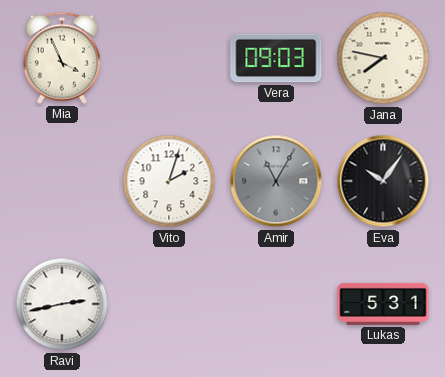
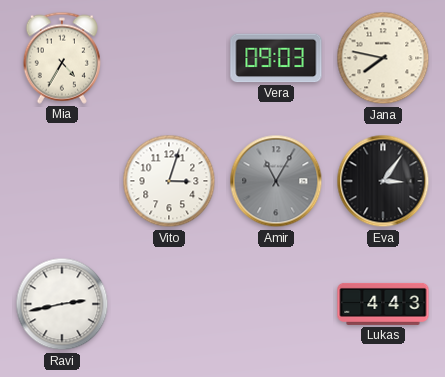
Mia: 3:56 -> 4:35 (62, 58)
Vito: 2:03 -> 3:03 (169, 181)
Eva: 10:06 -> 3:06 (383, 181)
Lukas: 5:31 -> 4:43 (383, 304)
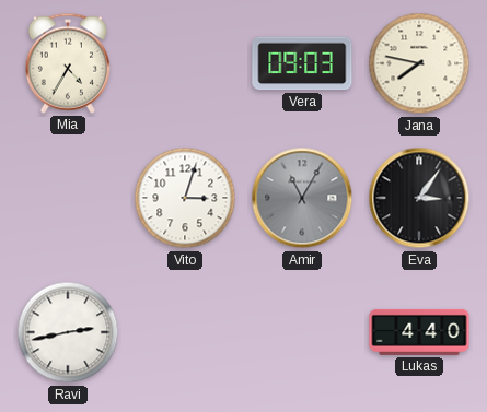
Lukas: 4:43 -> 4:40 (419, 332)
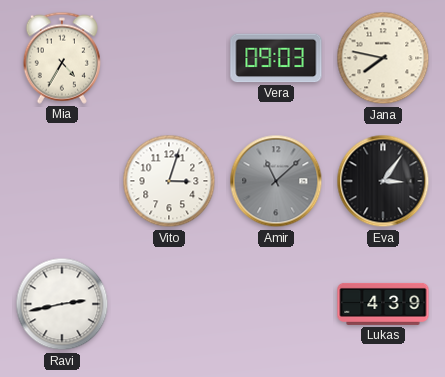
Amir: 11:05 -> 11:08 (276, 181)
Lukas: 4:40 -> 4:39 (383, 304)
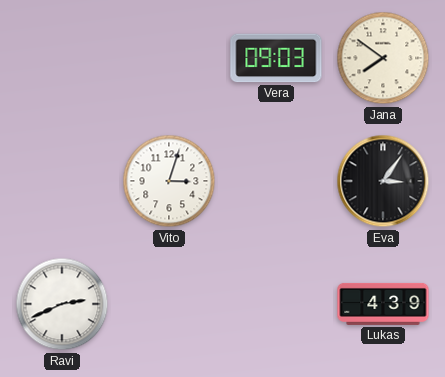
Mia: 4:35 -> none (62, 58)
Jana: 7:47 -> 7:51 (383, 58)
Amir: 11:08 -> none (276, 181)
Ravi: 2:43 -> 2:41 (62, 304)
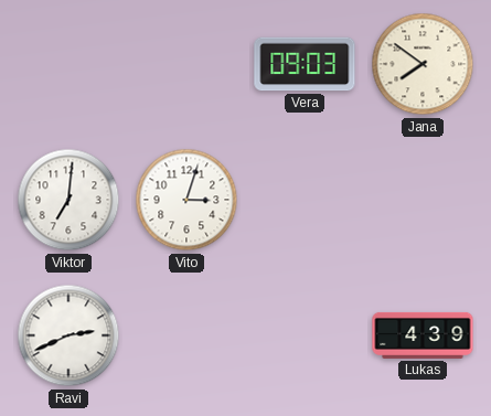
Viktor: none -> 7:01 (68, 200)
Eva: 3:06 -> none (383, 181)
